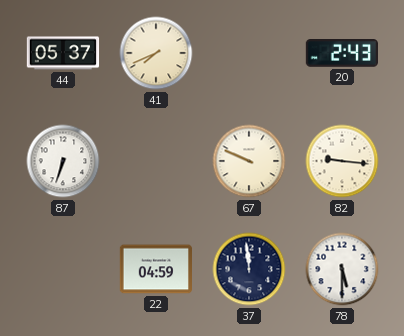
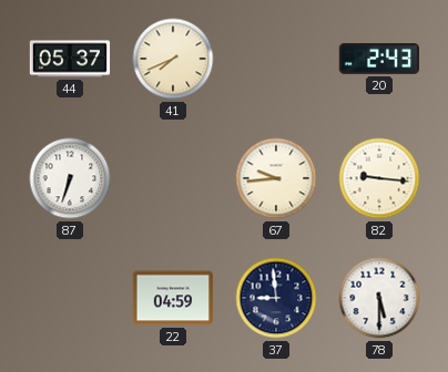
67: 9:49 -> 9:44 (276, 178)
37: 11:59 -> 8:59 (276, 298)
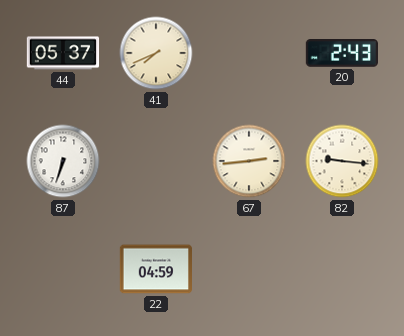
67: 9:44 -> 2:44 (249, 161)
37: 8:59 -> none (276, 298)
78: 5:30 -> none (379, 298)
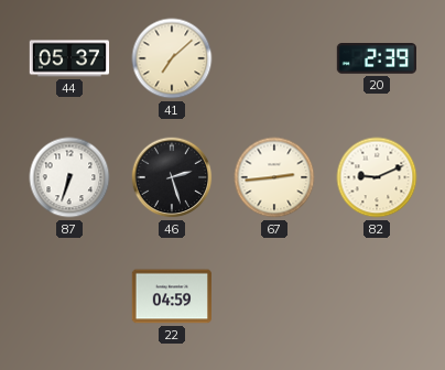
41: 7:41 -> 7:08 (172, 58)
20: 2:43 -> 2:39 (376, 58)
46: none -> 2:27 (172, 177)
82: 9:16 -> 9:11 (377, 177)
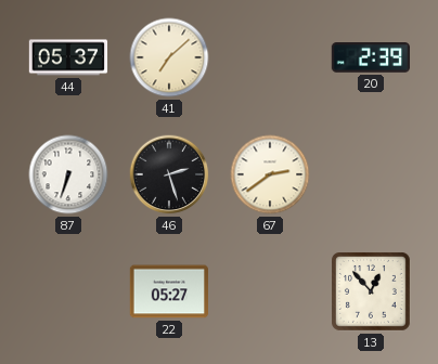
67: 2:44 -> 2:39 (270, 174)
82: 9:11 -> none (377, 177)
22: 04:59 -> 05:27 (168, 291)
13: none -> 12:53 (372, 292)
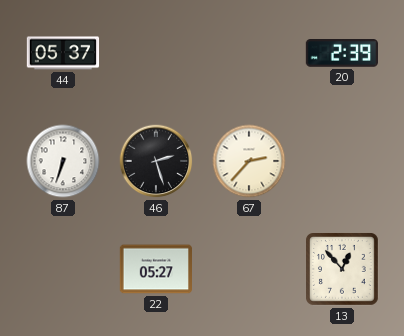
41: 7:08 -> none (169, 57)
67: 2:39 -> 2:37 (249, 161)
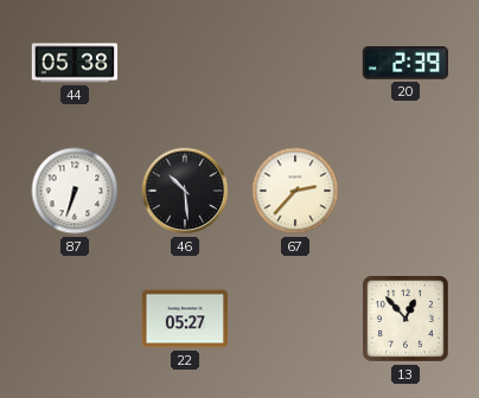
44: 05:37 -> 05:38 (75, 63)
46: 2:27 -> 10:29 (185, 191)
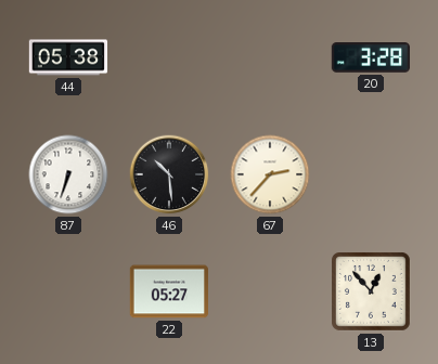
20: 2:39 -> 3:28 (370, 57)
